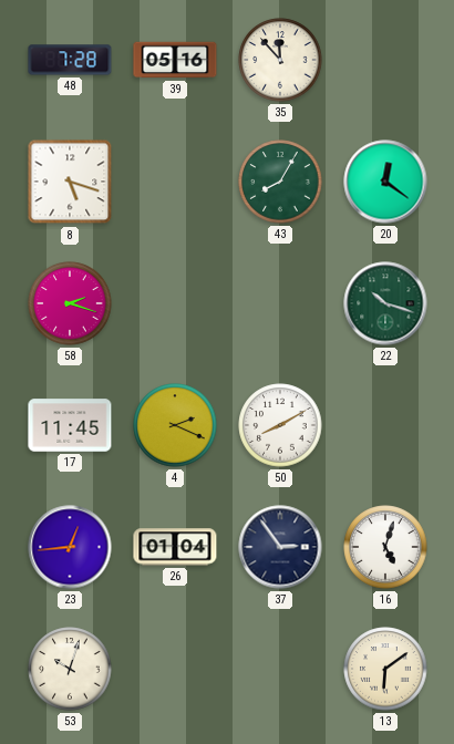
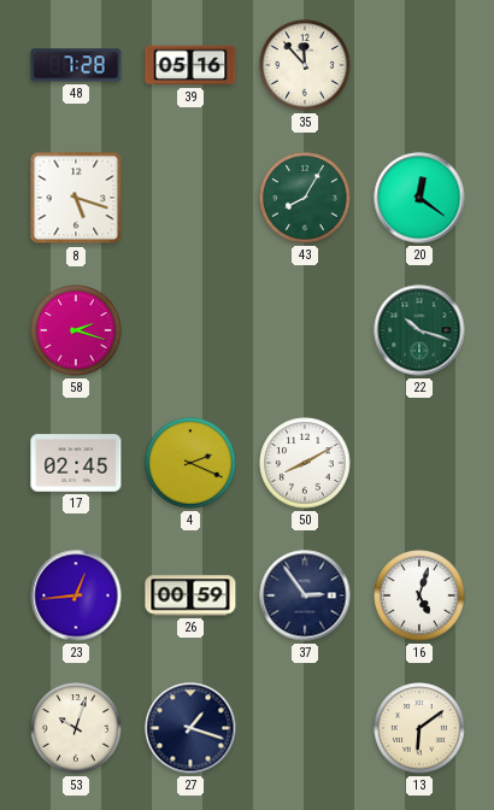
17: 11:45 -> 02:45 (76, 463)
26: 01:04 -> 00:59 (190, 595)
27: none -> 1:18 (190, 728)
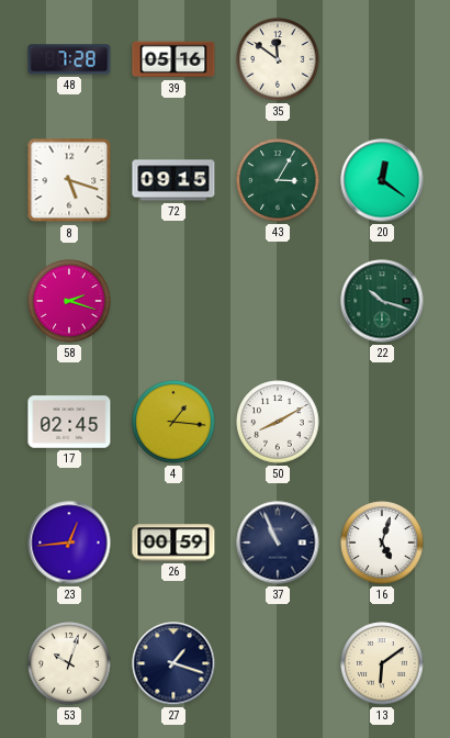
35: 11:53 -> 11:51 (278, 59)
72: none -> 09:15 (173, 180)
43: 8:05 -> 3:05 (278, 180)
4: 2:19 -> 1:16 (173, 422)
37: 2:54 -> 10:56 (278, 543)
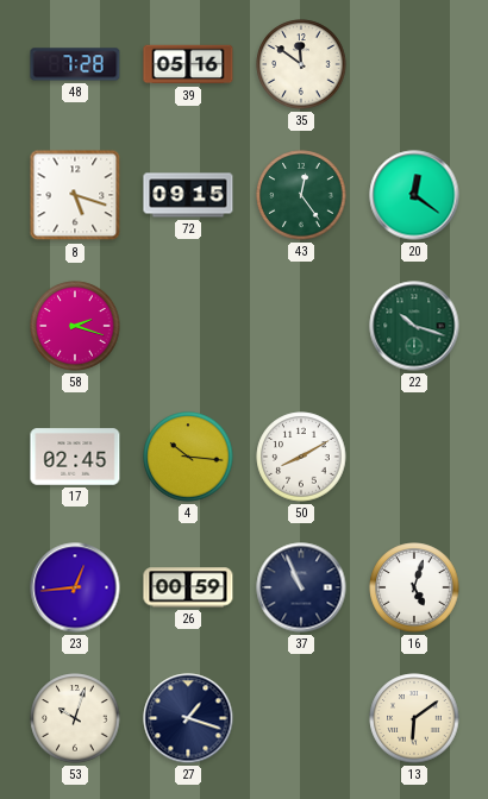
43: 3:05 -> 12:24 (301, 195)
4: 1:16 -> 10:16 (188, 457)
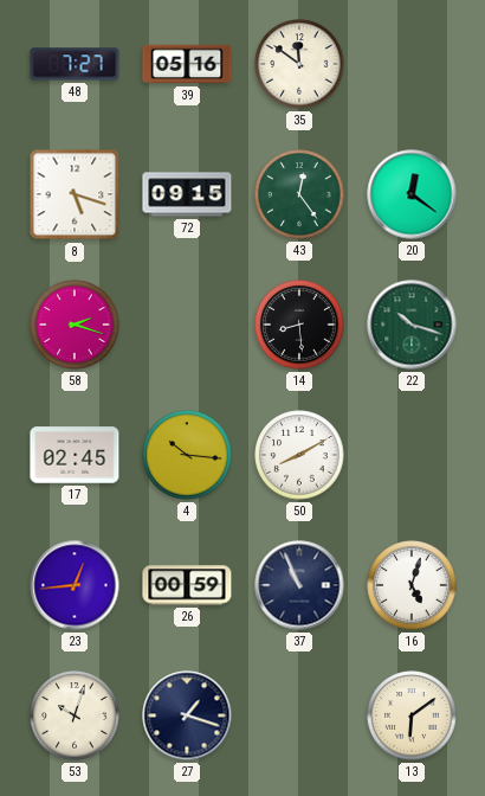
48: 7:28 -> 7:27 (75, 64)
14: none -> 8:29 (299, 325)
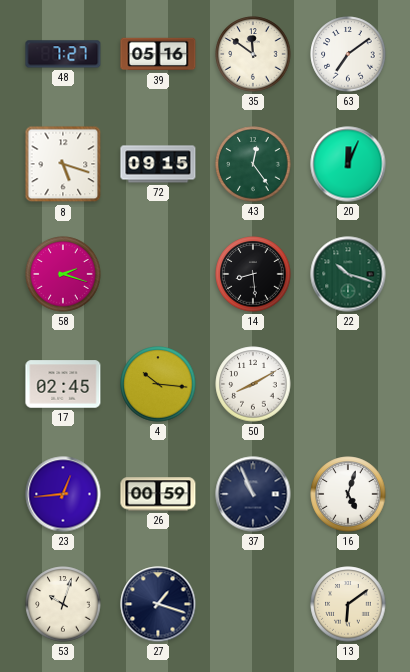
63: none -> 7:09 (348, 54)
20: 12:21 -> 12:04 (348, 164)
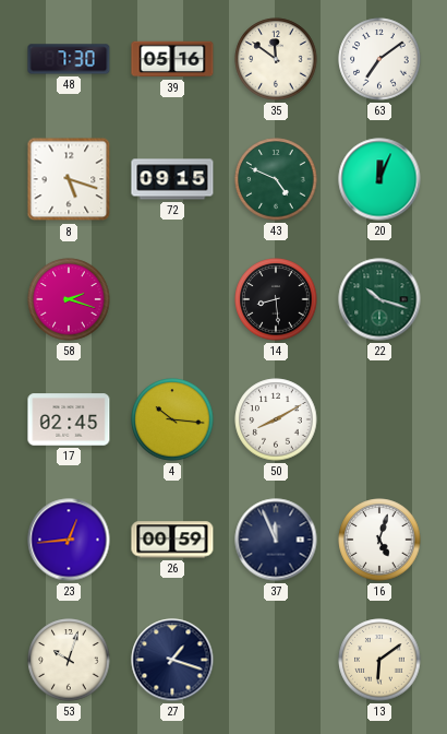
48: 7:27 -> 7:30 (69, 59)
43: 12:24 -> 4:49 (276, 179)
37: 10:56 -> 11:56 (276, 540)
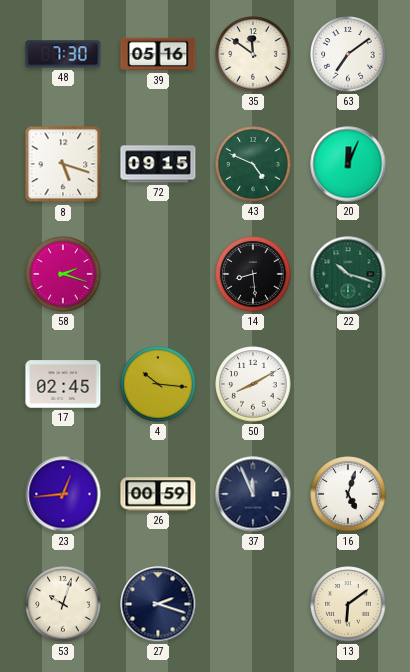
27: 1:18 -> 2:18 (158, 604)
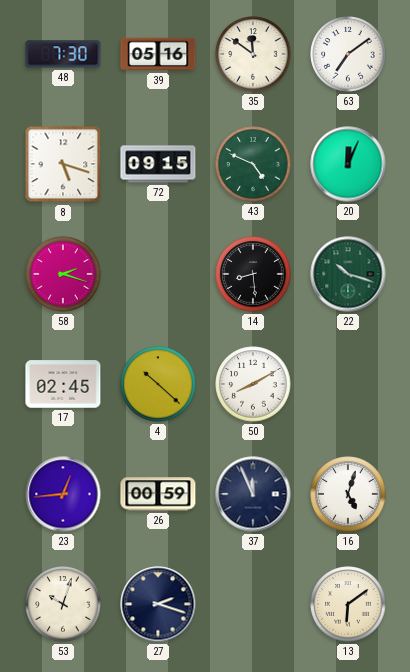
4: 10:16 -> 10:22 (158, 384)
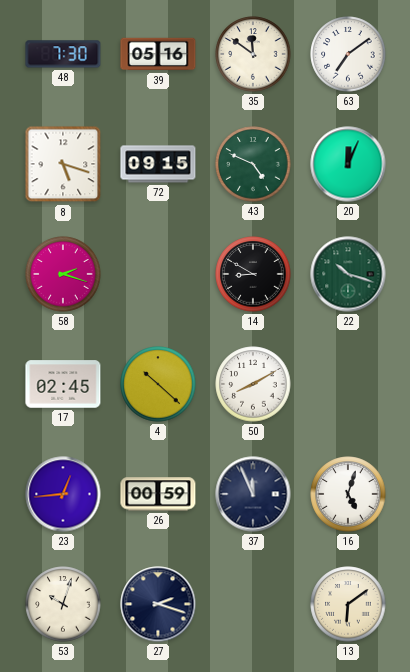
14: 8:29 -> 8:50 (253, 274)
